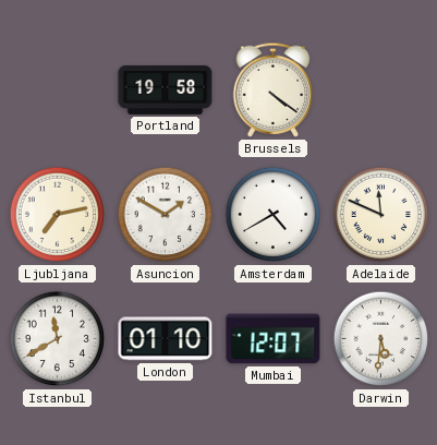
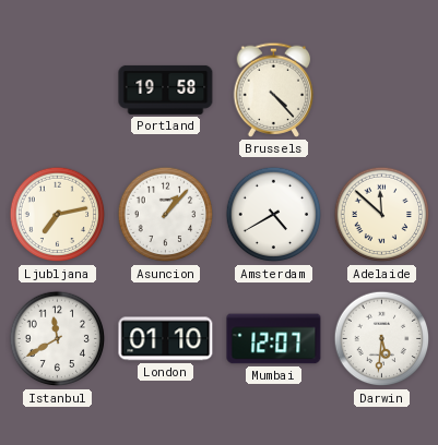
Brussels: 4:21 -> 4:23 (274, 89)
Asuncion: 1:50 -> 1:07 (166, 215)
Adelaide: 11:49 -> 11:52 (382, 215)
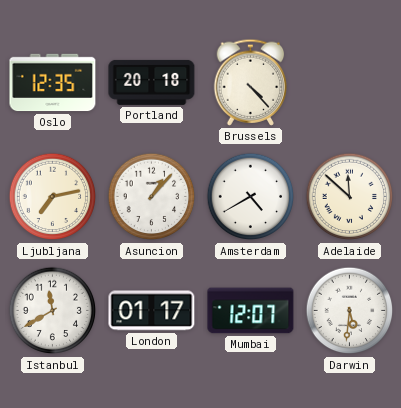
Oslo: none -> 12:35 (53, 83)
Portland: 19:58 -> 20:18 (152, 82)
London: 01:10 -> 01:17 (152, 311)
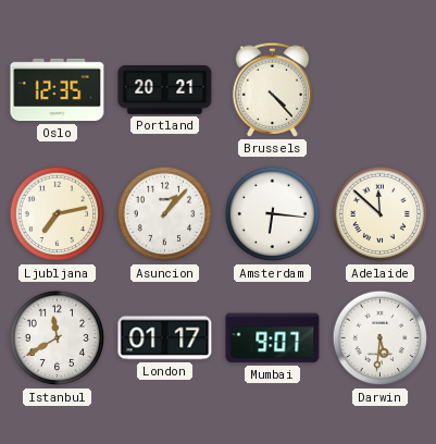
Portland: 20:18 -> 20:21 (165, 89)
Amsterdam: 4:40 -> 6:16 (273, 214)
Mumbai: 12:07 -> 9:07 (273, 338)
